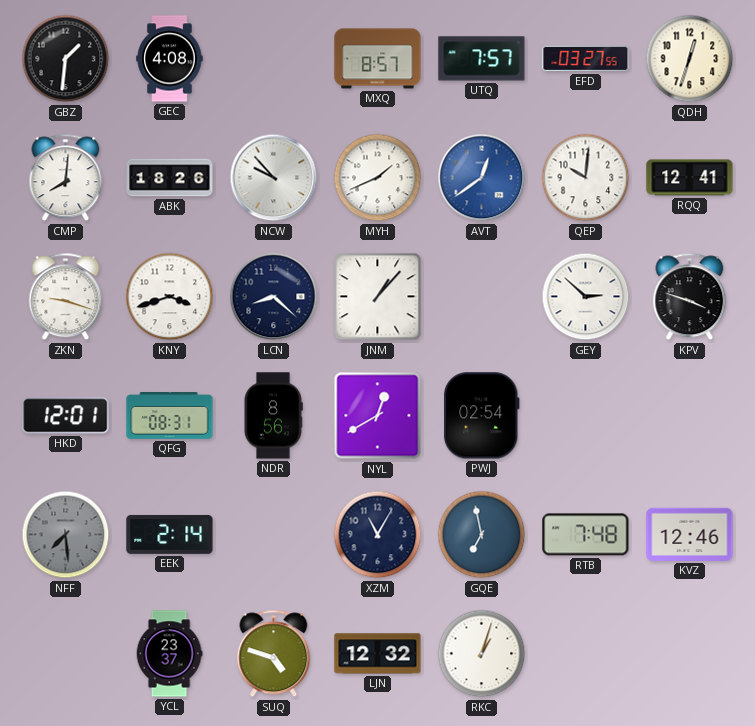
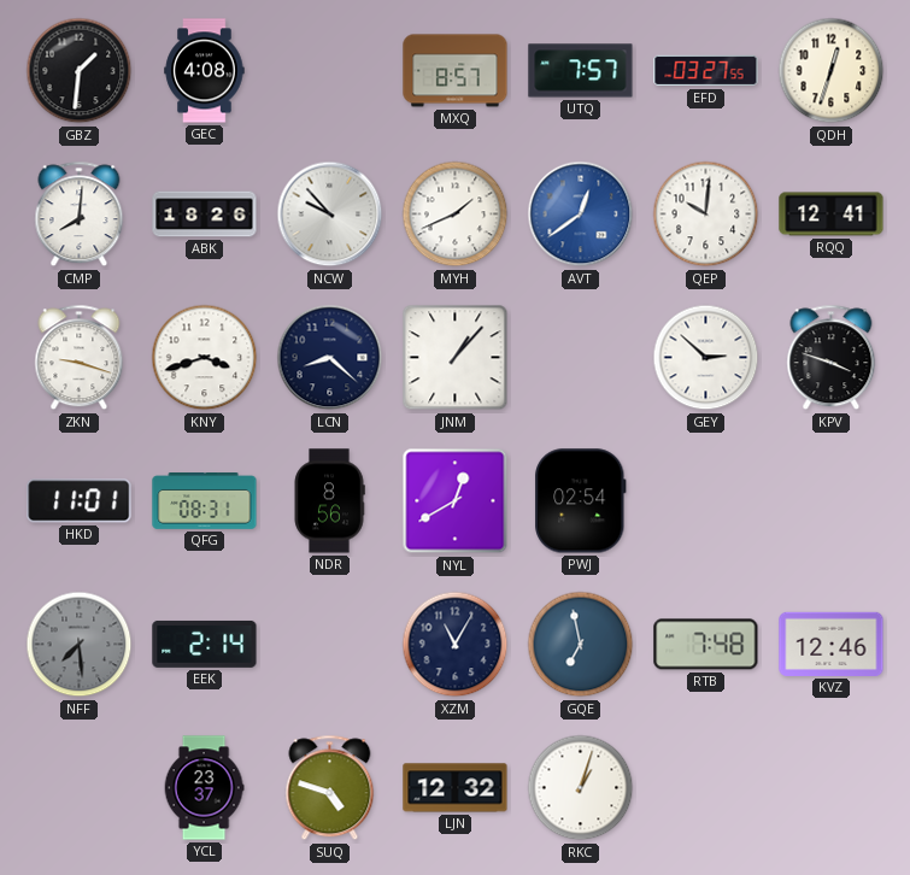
HKD: 12:01 -> 11:01 (80, 501)
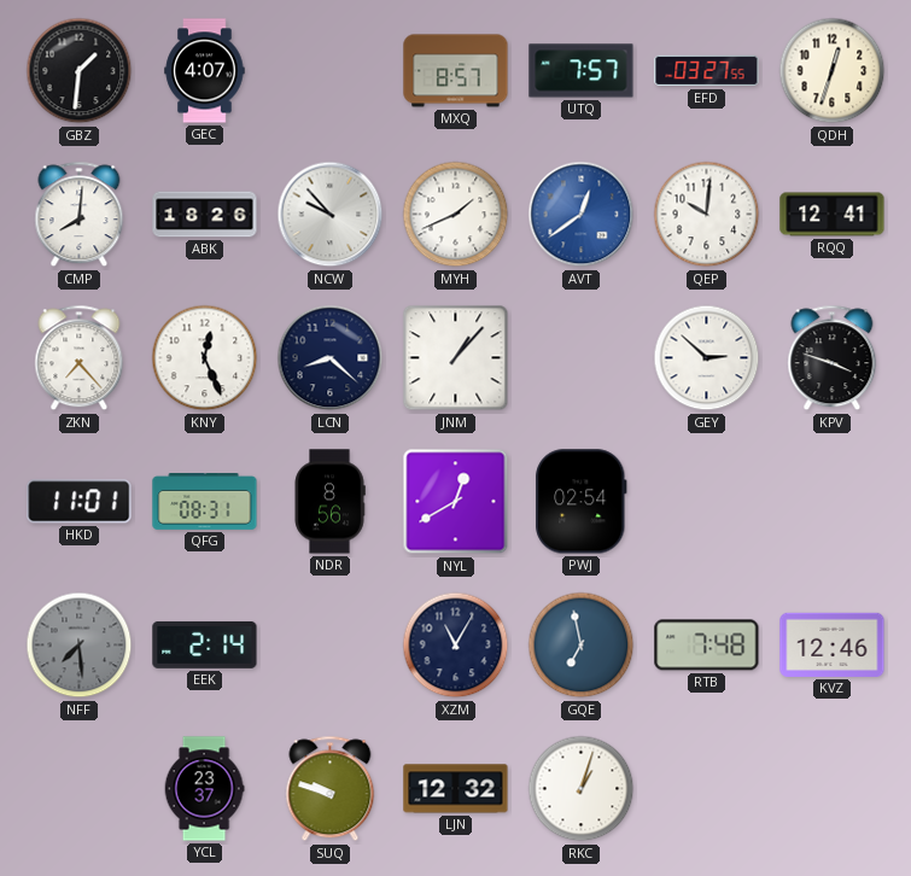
GEC: 4:08 -> 4:07 (205, 71)
ZKN: 9:18 -> 7:23 (80, 358)
KNY: 3:42 -> 12:26 (205, 358)
SUQ: 4:48 -> 9:48 (331, 789)
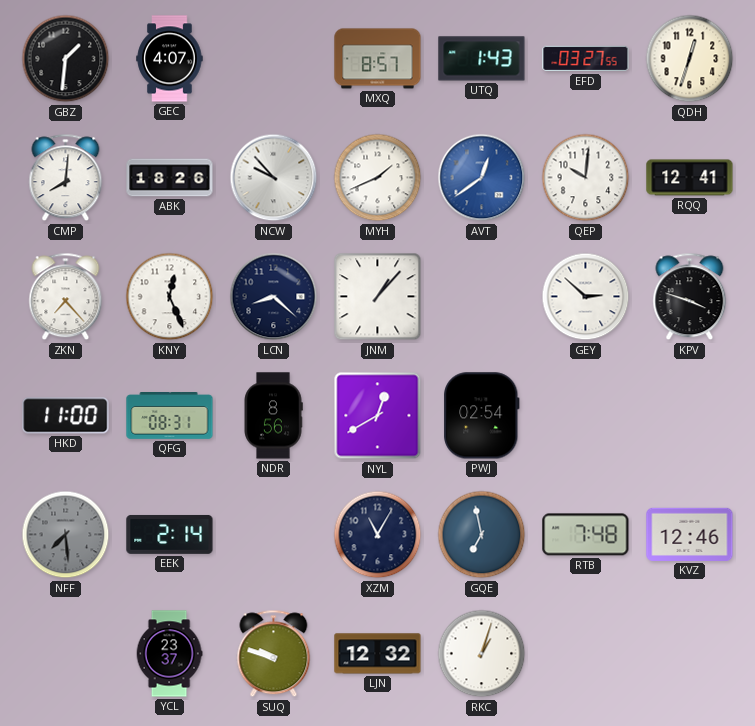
UTQ: 7:57 -> 1:43 (482, 59)
HKD: 11:01 -> 11:00 (66, 416)
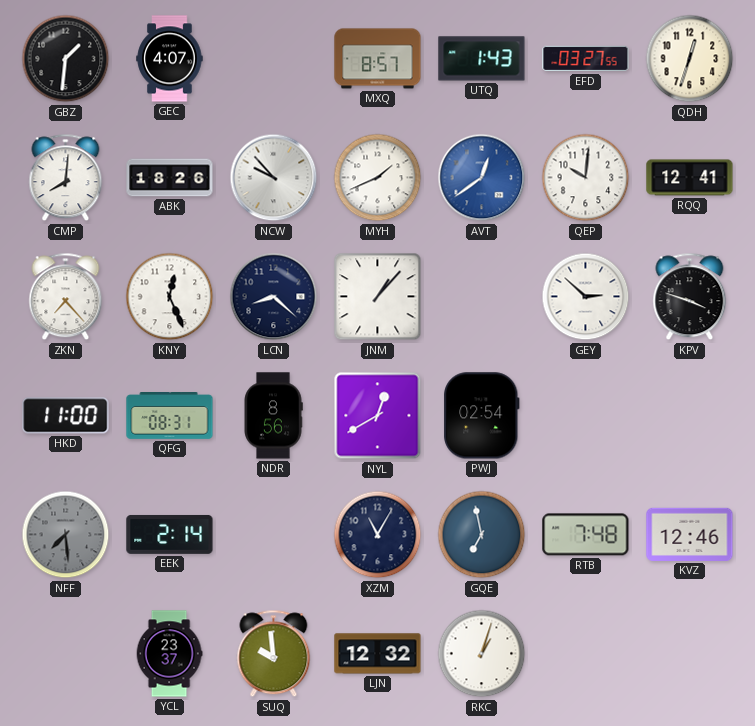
SUQ: 9:48 -> 9:59 (274, 654)
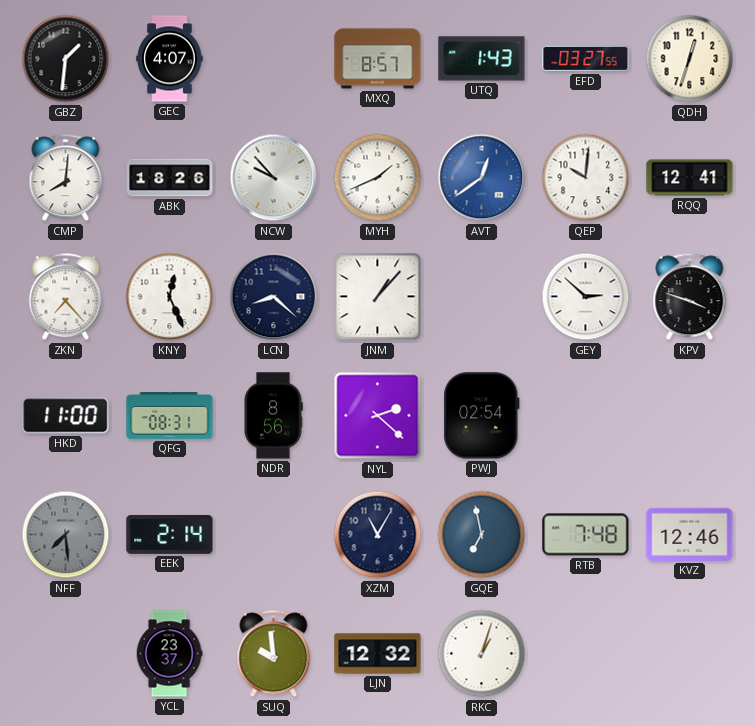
NYL: 12:40 -> 2:22 (378, 416)
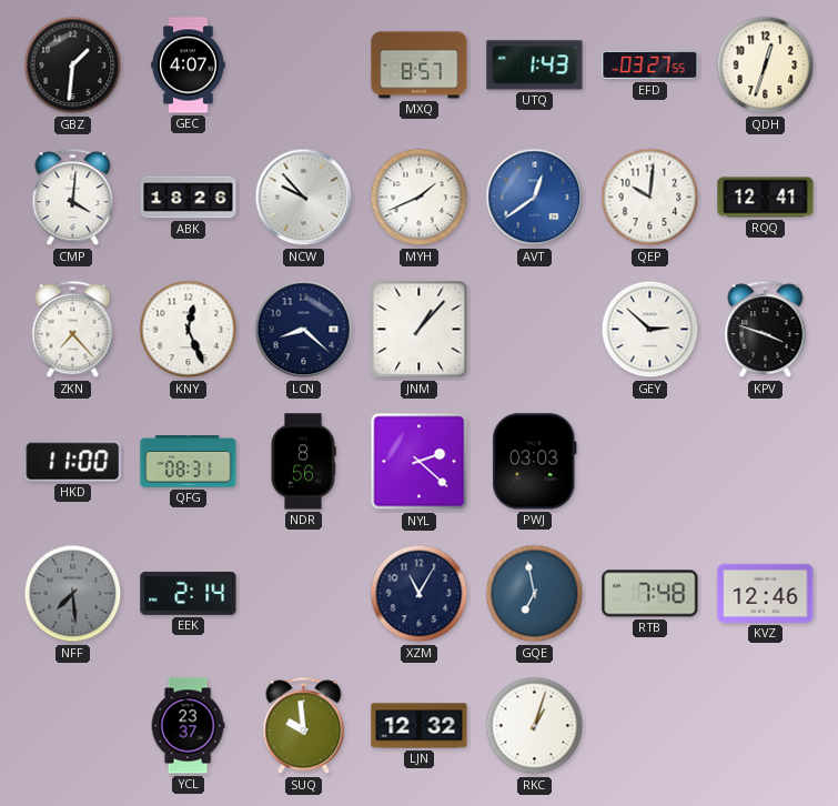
CMP: 8:01 -> 4:01 (73, 198)
PWJ: 02:54 -> 03:03 (535, 462)
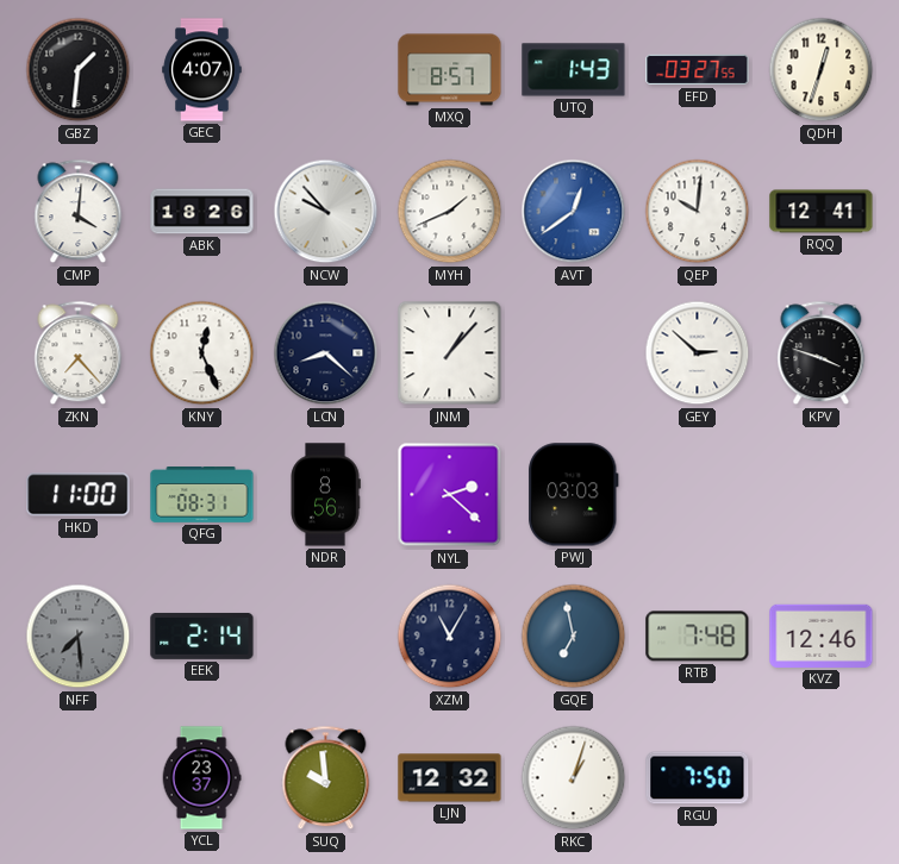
RGU: none -> 7:50 (698, 778)
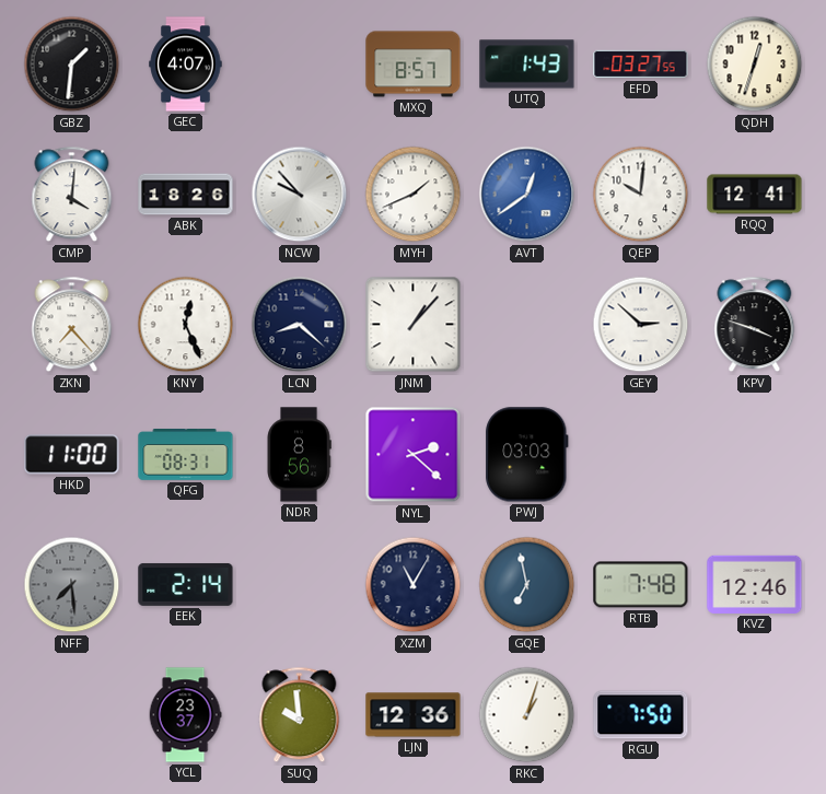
LJN: 12:32 -> 12:36 (414, 715)
